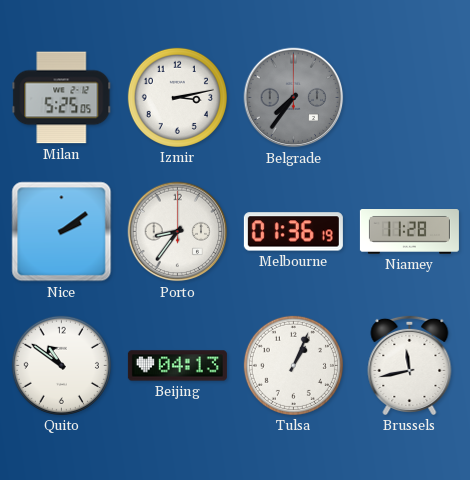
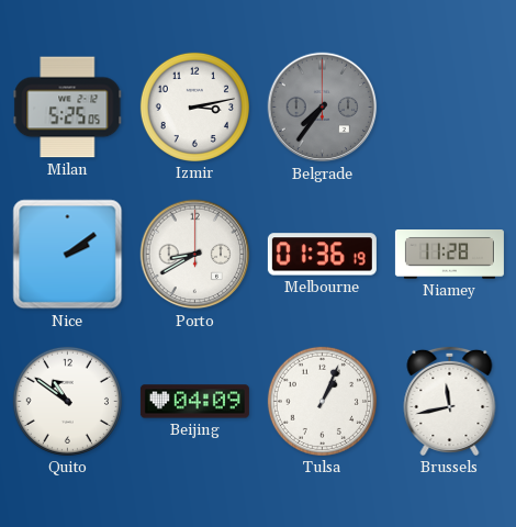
Porto: 8:36 -> 8:40 (195, 255)
Beijing: 04:13 -> 04:09 (194, 402)
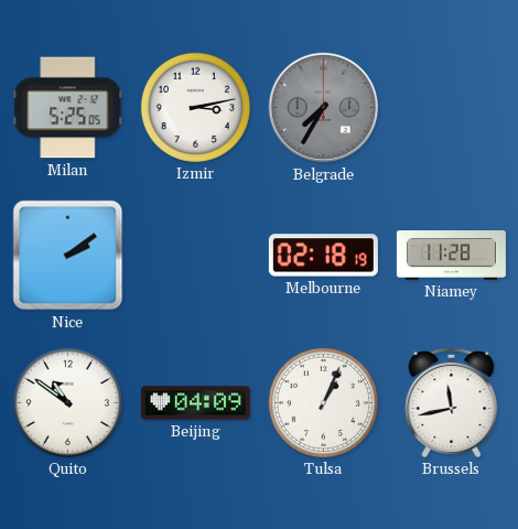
Belgrade: 7:36 -> 7:35 (324, 108)
Porto: 8:40 -> none (195, 255)
Melbourne: 01:36 -> 02:18 (323, 256)
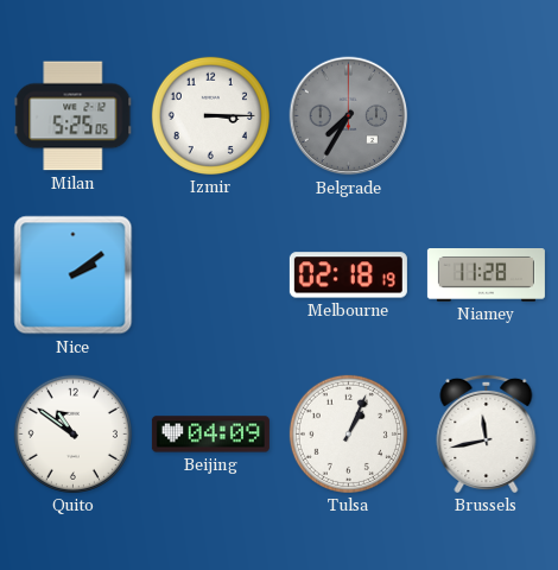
Izmir: 3:13 -> 3:15 (210, 115)
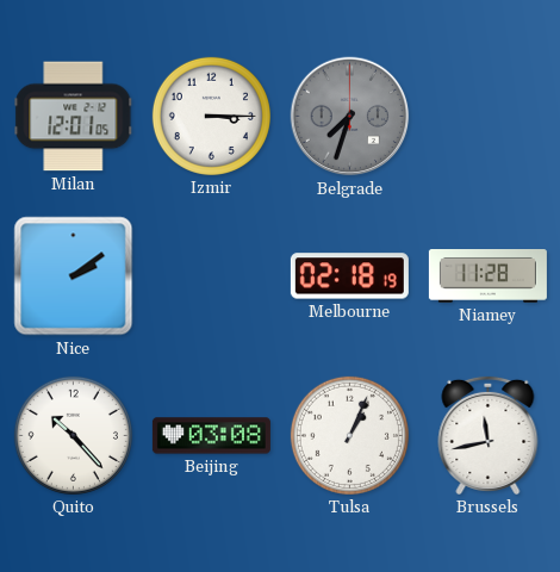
Milan: 5:25 -> 12:01 (74, 117)
Belgrade: 7:35 -> 7:33 (350, 117)
Quito: 10:51 -> 10:23 (73, 435)
Beijing: 04:09 -> 03:08 (211, 436)
